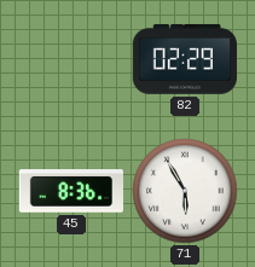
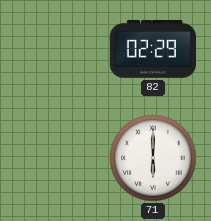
45: 8:36 -> none (71, 191)
71: 5:55 -> 6:00 (153, 158)
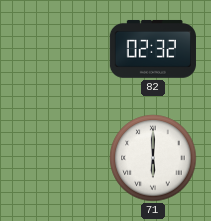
82: 02:29 -> 02:32 (153, 49)
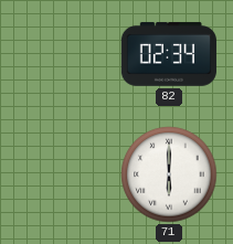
82: 02:32 -> 02:34 (169, 54)
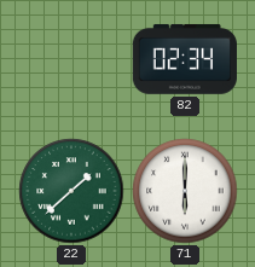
22: none -> 1:38 (71, 191)
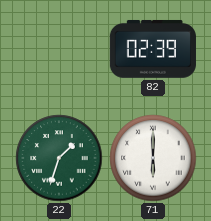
82: 02:34 -> 02:39 (153, 49)
22: 1:38 -> 1:33 (59, 158)
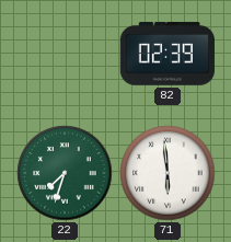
22: 1:33 -> 7:33 (65, 173)
71: 6:00 -> 5:59 (168, 173)
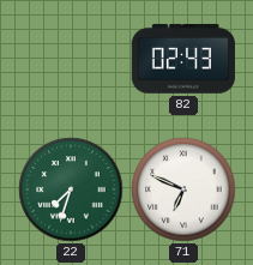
82: 02:39 -> 02:43 (183, 59)
71: 5:59 -> 6:49 (183, 189)
